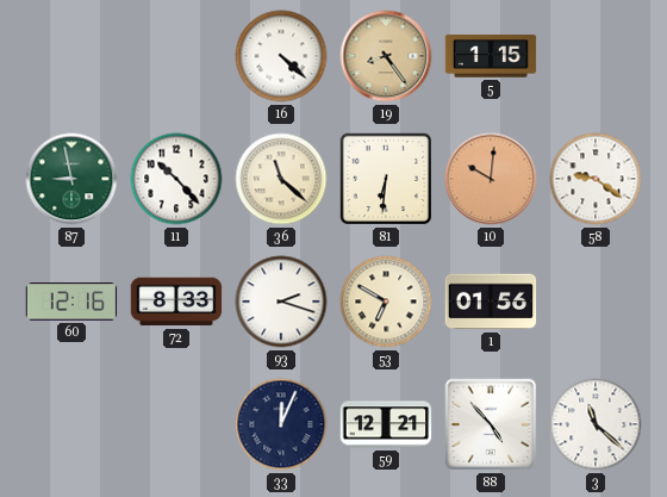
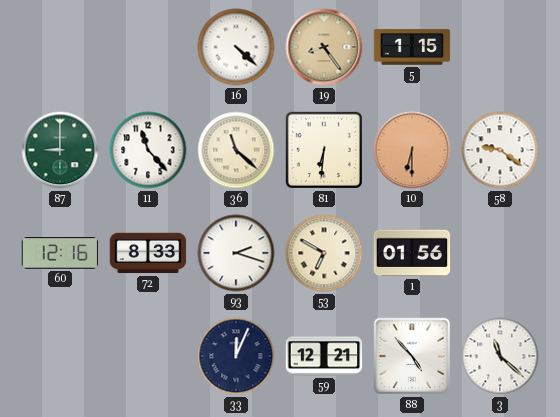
87: 8:58 -> 9:00 (60, 150)
11: 10:23 -> 11:23 (148, 150)
10: 10:01 -> 6:30 (412, 150)
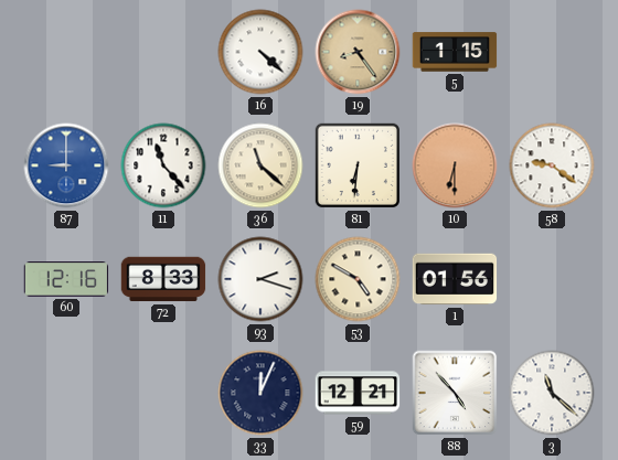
87 dial: green -> blue (66, 165)
53: 6:50 -> 4:50 (358, 279)
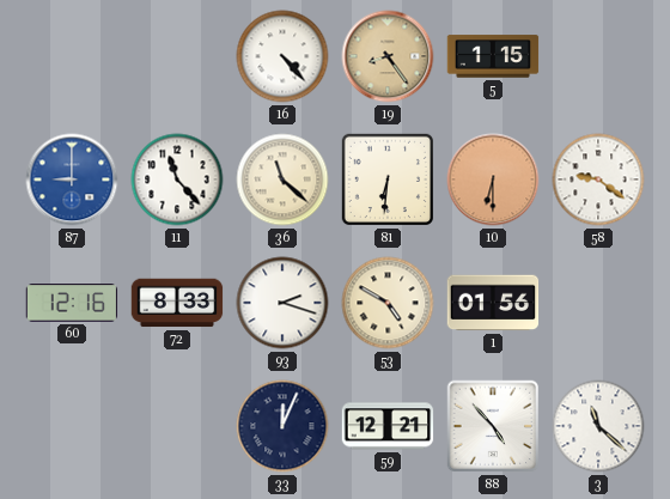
16: 4:22 -> 4:23 (282, 56)
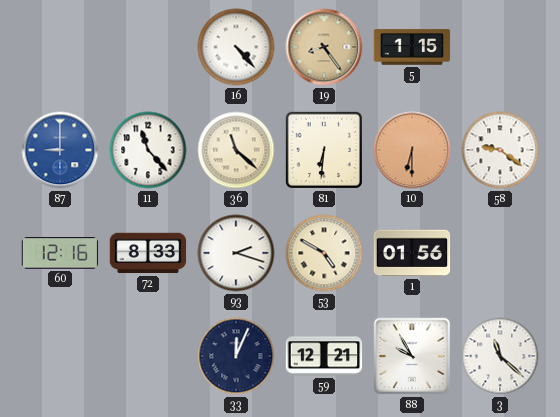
88: 4:53 -> 9:55 (412, 356)
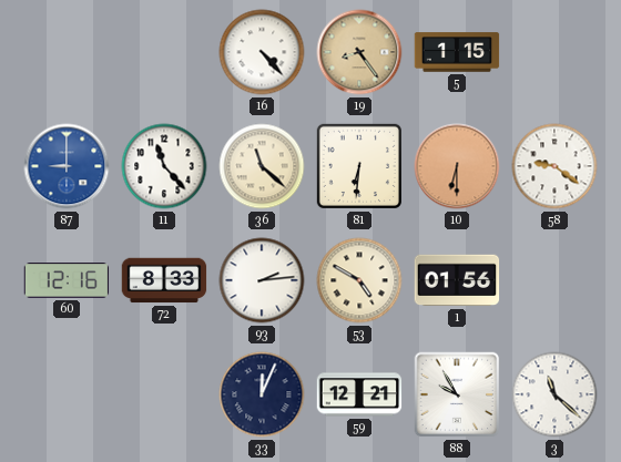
93: 2:18 -> 2:14 (262, 280)
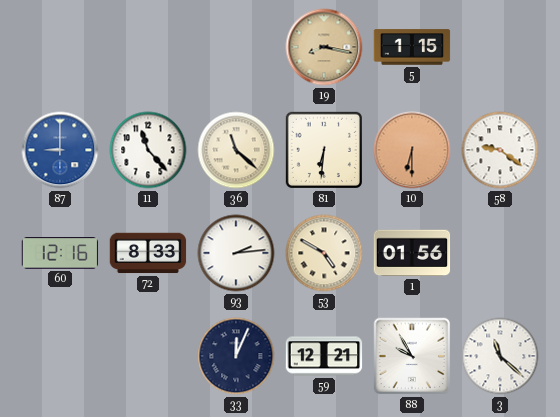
16: 4:23 -> none (262, 52)
19: 8:24 -> 8:17 (324, 47)
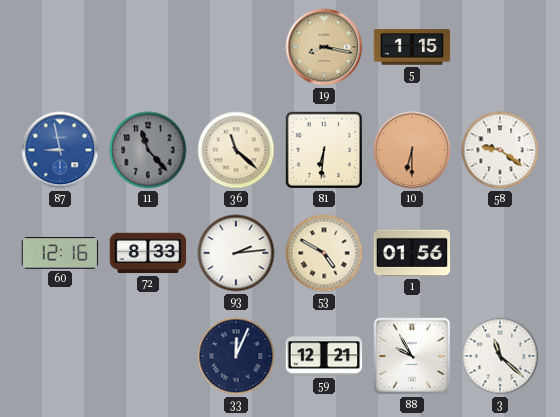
87: 9:00 -> 8:58 (60, 150)
11 dial: white -> grey (148, 150)
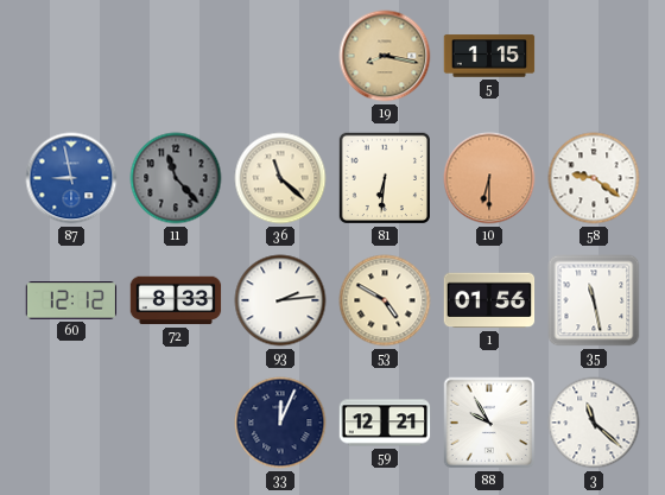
60: 12:16 -> 12:12 (71, 300)
35: none -> 11:28 (594, 300)
